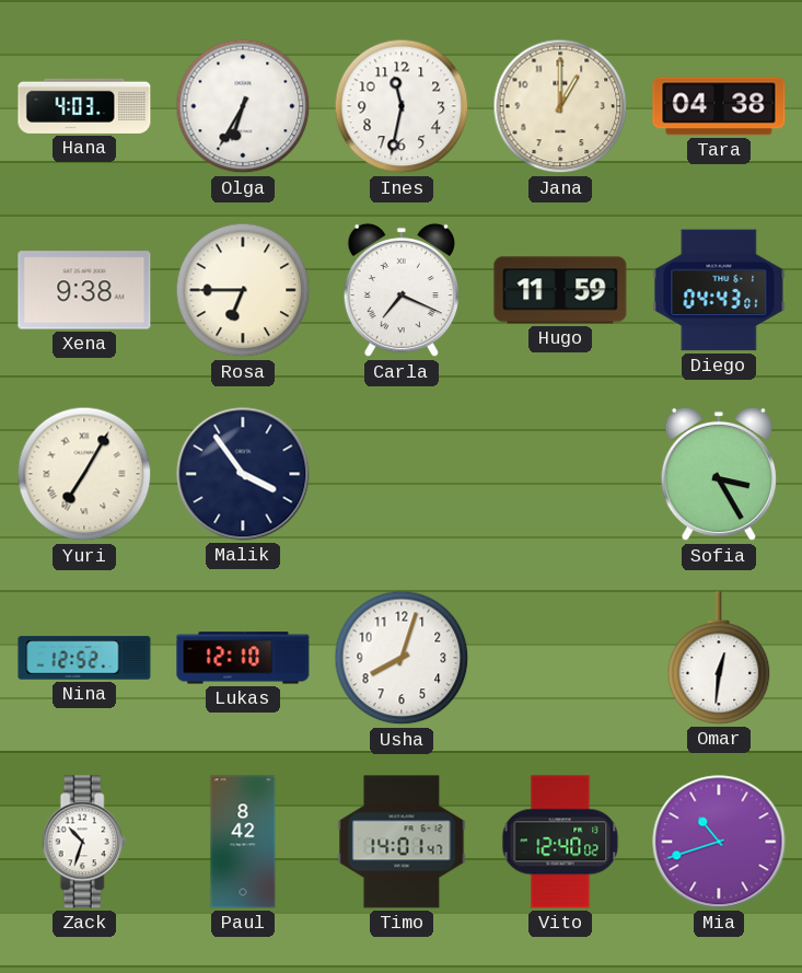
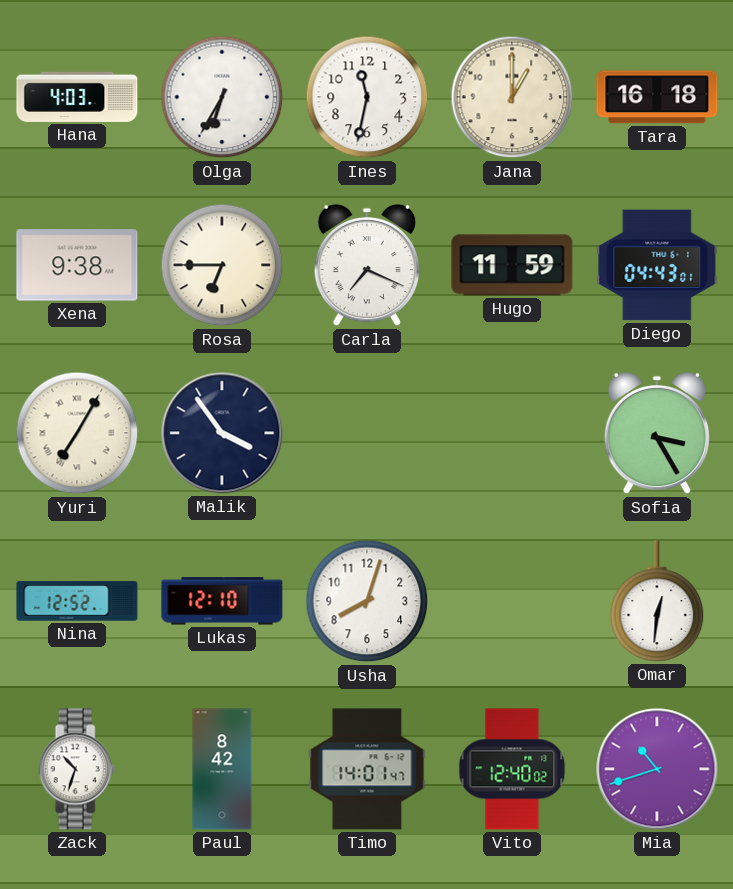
Tara: 04:38 -> 16:18 (657, 97)
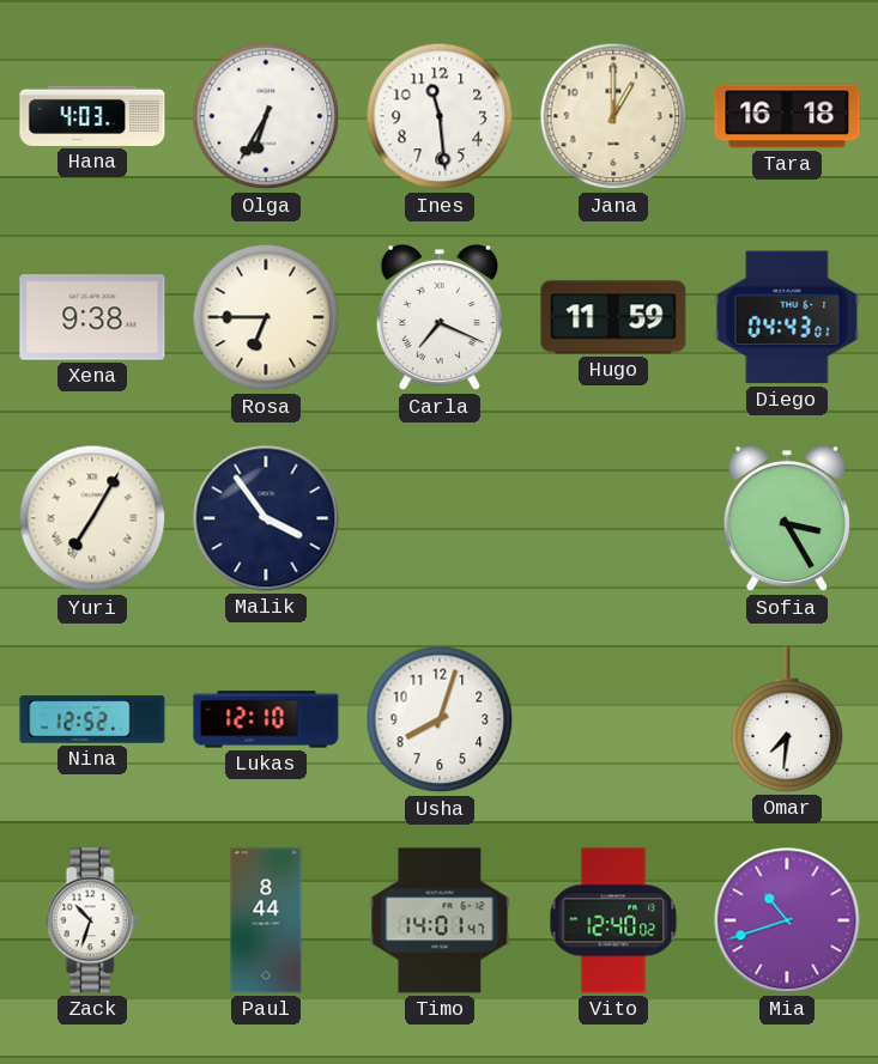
Ines: 11:32 -> 11:29 (440, 116)
Omar: 12:31 -> 7:31 (787, 719)
Paul: 8:42 -> 8:44 (266, 920)
